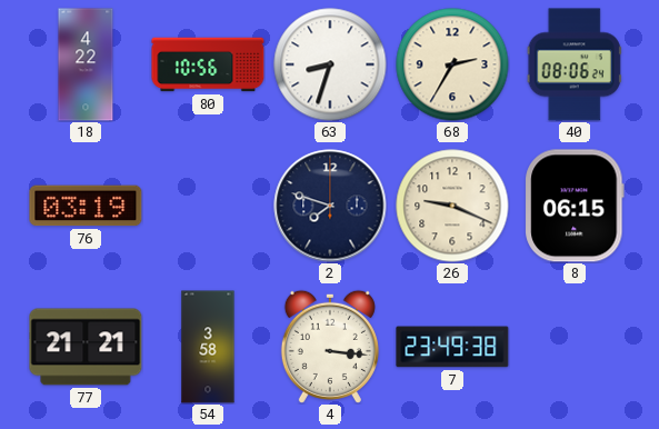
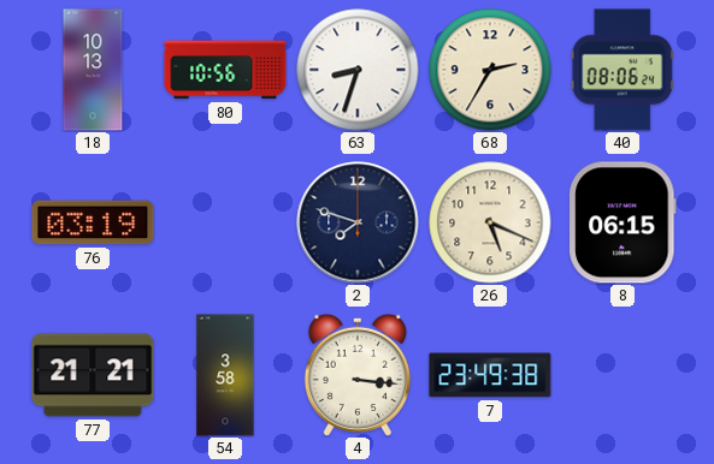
18: 4:22 -> 10:13 (93, 70)
26: 9:19 -> 5:19 (490, 222)
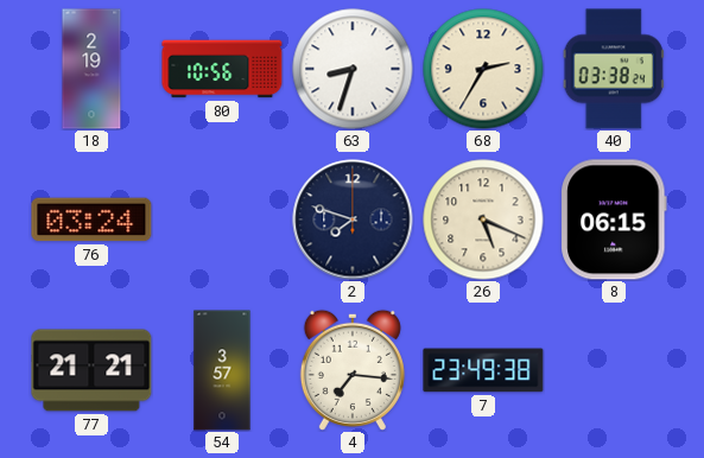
18: 10:13 -> 2:19 (91, 69)
40: 08:06 -> 03:38 (614, 69)
76: 03:19 -> 03:24 (91, 220)
54: 3:58 -> 3:57 (222, 370)
4: 3:16 -> 7:16 (353, 370)
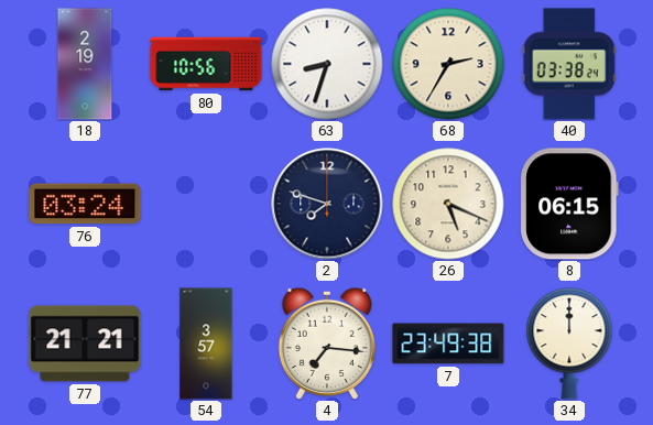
34: none -> 12:00 (569, 344)
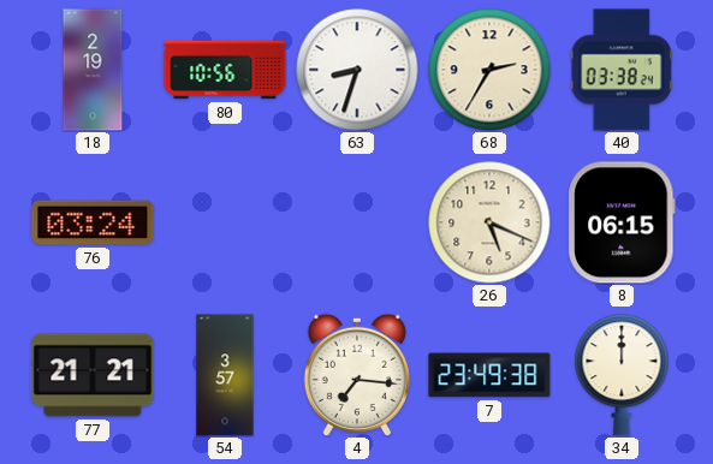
2: 7:48 -> none (327, 204)
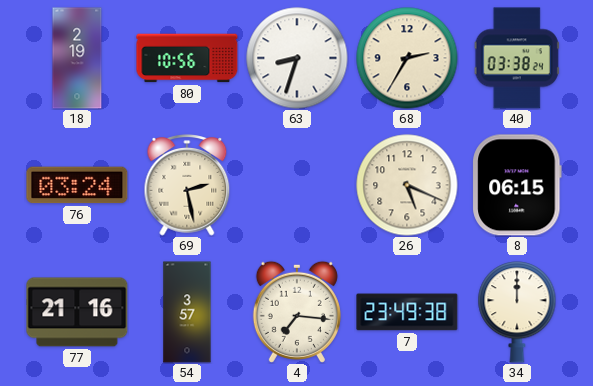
69: none -> 2:28 (187, 185)
77: 21:21 -> 21:16 (77, 312)
